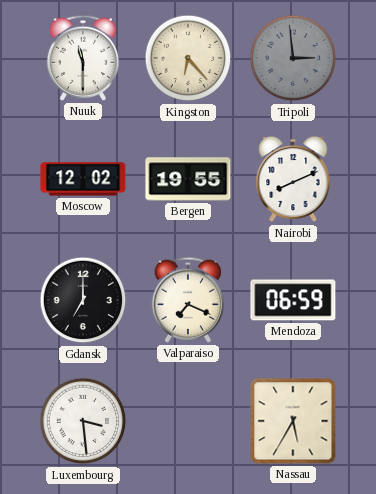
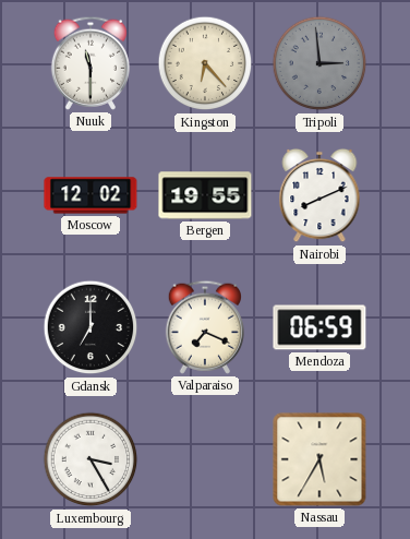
Luxembourg: 3:29 -> 3:25 (91, 459)
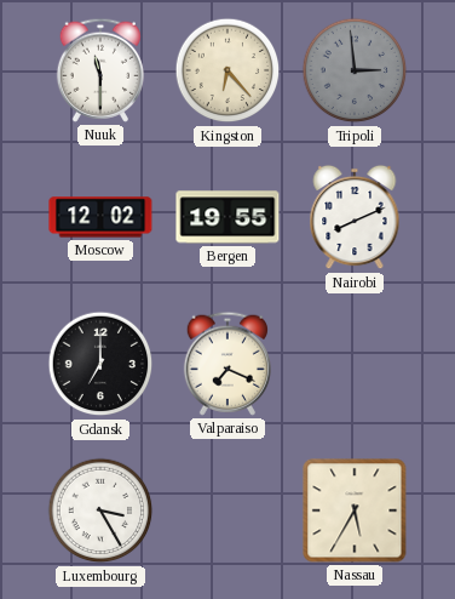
Mendoza: 06:59 -> none (319, 327)
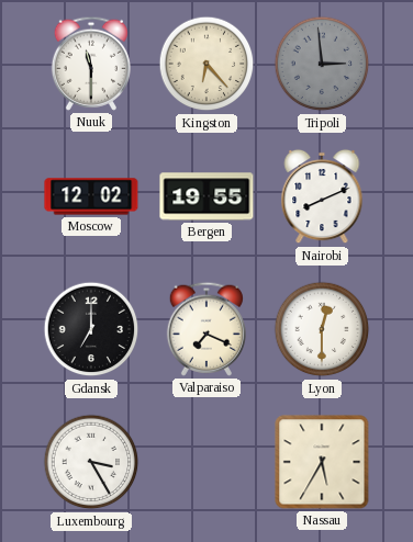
Lyon: none -> 12:30 (322, 329)
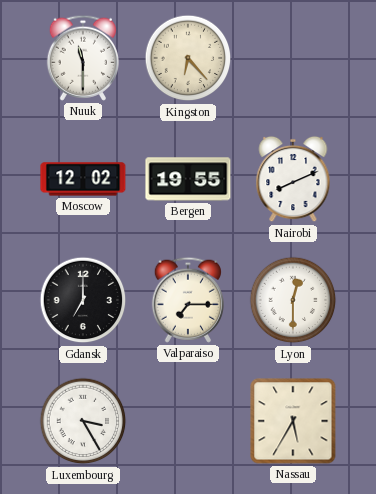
Tripoli: 2:59 -> none (322, 64)
Valparaiso: 7:19 -> 7:15 (188, 300)
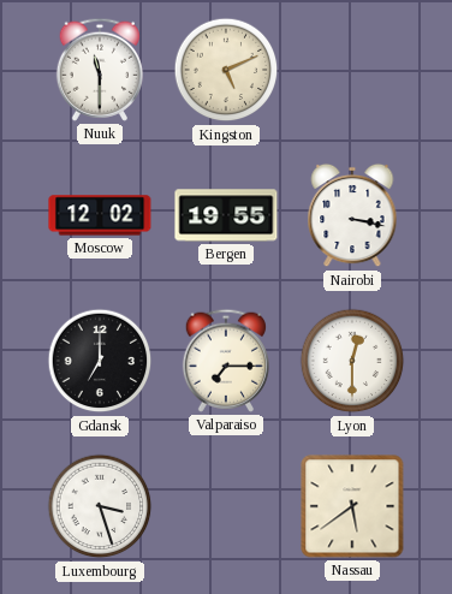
Kingston: 6:23 -> 5:11 (226, 70)
Nairobi: 8:11 -> 3:17 (352, 215)
Luxembourg: 3:25 -> 3:27 (100, 506)
Nassau: 5:35 -> 5:39 (352, 506)
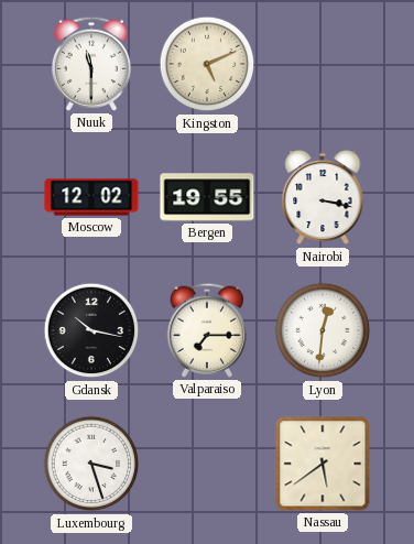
Gdansk: 7:00 -> 10:17 (91, 330)
Lyon: 12:30 -> 12:31 (323, 330)
